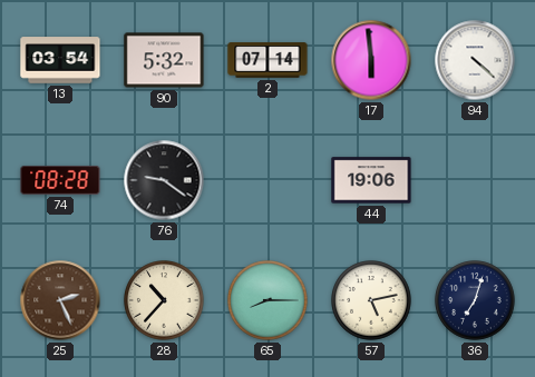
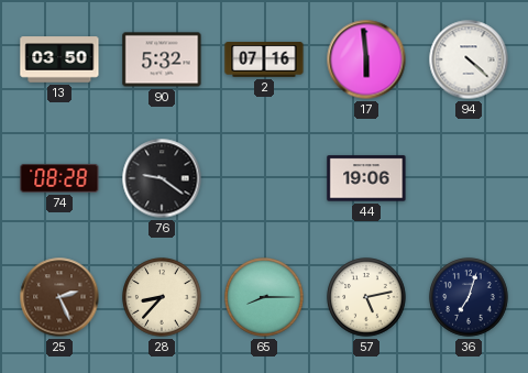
13: 03:54 -> 03:50 (59, 59)
2: 07:14 -> 07:16 (264, 59)
28: 10:37 -> 8:37 (162, 297)
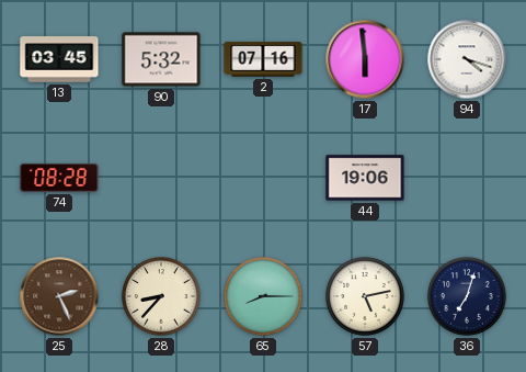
13: 03:50 -> 03:45 (59, 59)
94: 4:22 -> 4:18 (467, 59)
76: 9:21 -> none (162, 178)
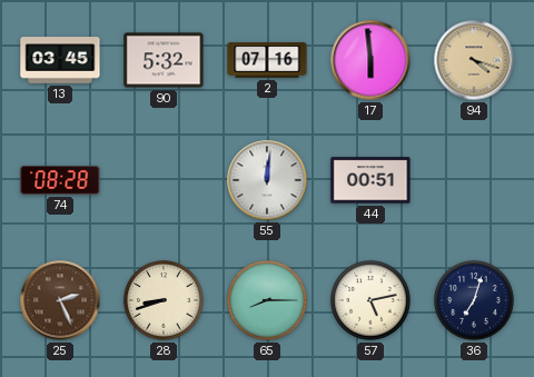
94 dial: white -> champagne (474, 60)
55: none -> 12:01 (267, 180)
44: 19:06 -> 00:51 (370, 180)
28: 8:37 -> 8:42 (164, 300)
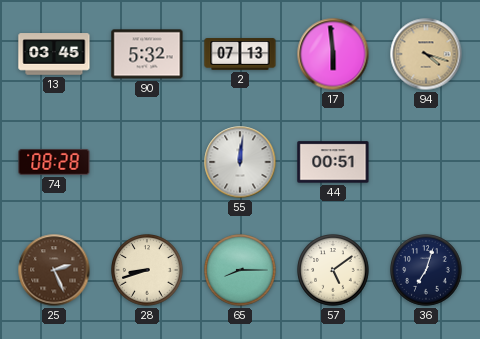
2: 07:16 -> 07:13 (240, 54)
57: 5:13 -> 5:09 (333, 270)
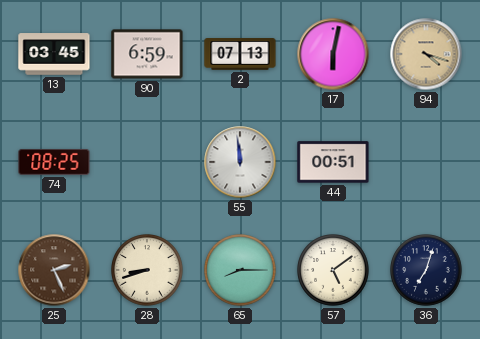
90: 5:32 -> 6:59 (147, 54)
17: 5:59 -> 6:02 (333, 54)
74: 08:28 -> 08:25 (54, 162)
55: 12:01 -> 11:59 (240, 162)
